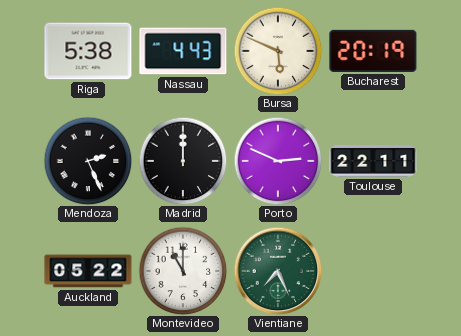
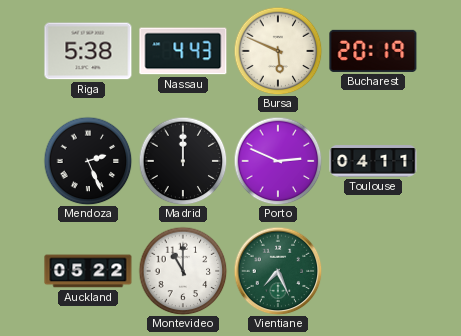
Toulouse: 22:11 -> 04:11 (373, 161)
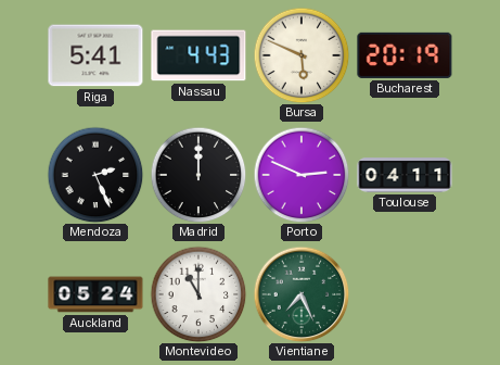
Riga: 5:38 -> 5:41 (95, 55)
Auckland: 05:22 -> 05:24 (95, 294)
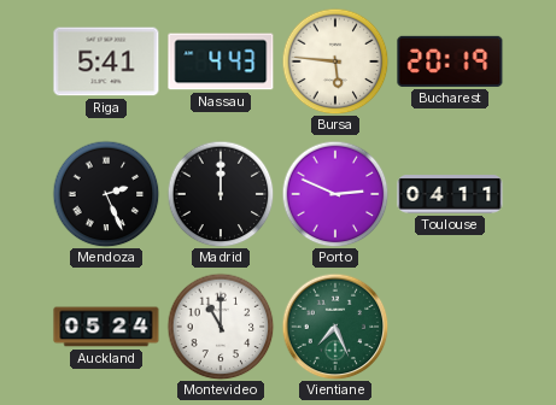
Bursa: 5:49 -> 5:46 (335, 61)
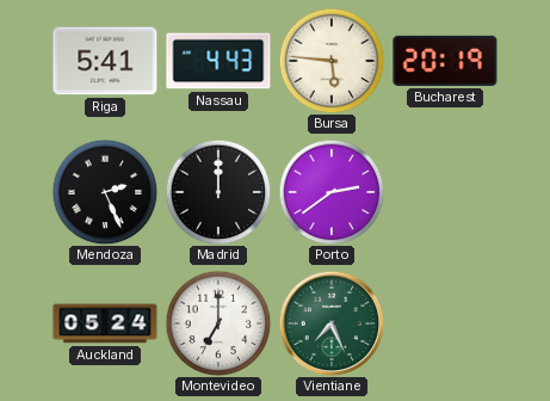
Porto: 2:49 -> 2:39 (332, 192)
Toulouse: 04:11 -> none (450, 194)
Montevideo: 11:00 -> 7:00 (218, 323)
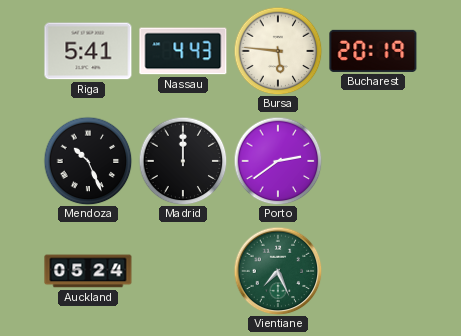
Mendoza: 2:26 -> 10:26 (88, 161)
Montevideo: 7:00 -> none (218, 323)
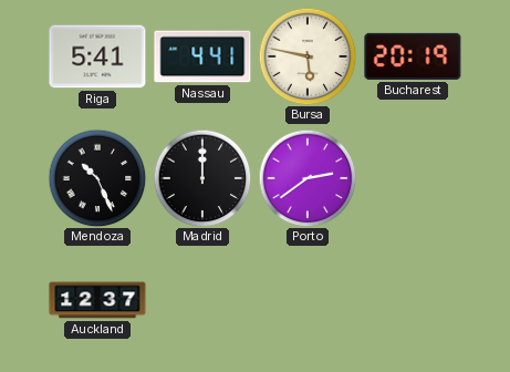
Nassau: 4:43 -> 4:41 (202, 56)
Bursa: 5:46 -> 5:47 (308, 56)
Auckland: 05:24 -> 12:37 (97, 300)
Vientiane: 7:26 -> none (278, 271)
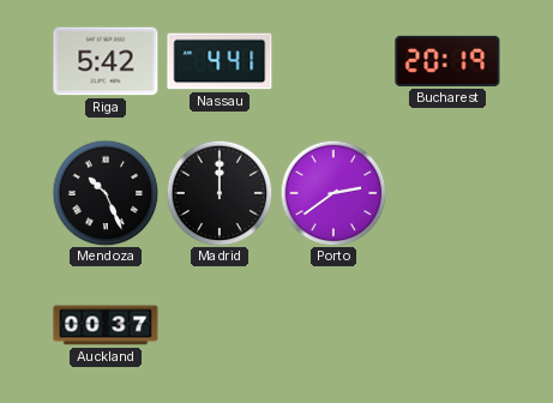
Riga: 5:41 -> 5:42 (106, 61)
Bursa: 5:47 -> none (308, 56)
Auckland: 12:37 -> 00:37 (106, 325)
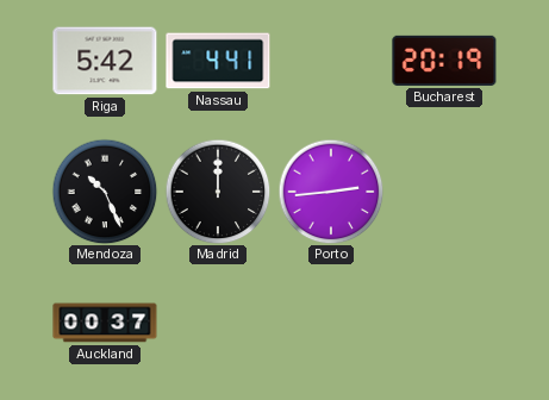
Porto: 2:39 -> 2:44 (331, 192)
